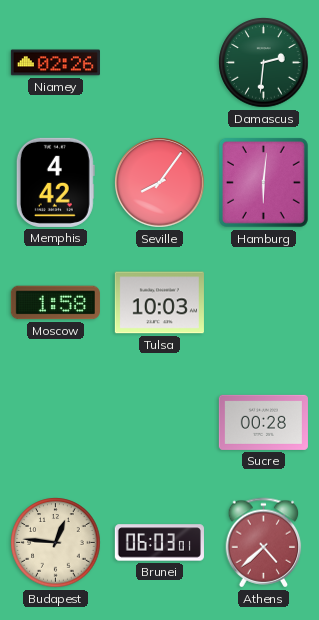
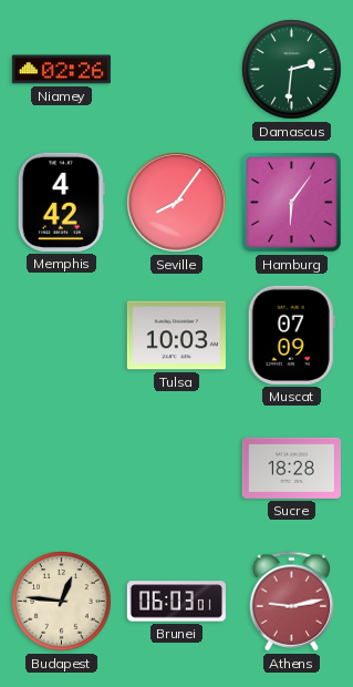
Hamburg: 6:01 -> 6:06 (291, 202)
Moscow: 1:58 -> none (55, 303)
Muscat: none -> 07:09 (291, 335)
Sucre: 00:28 -> 18:28 (291, 468)
Athens: 4:38 -> 9:13 (292, 602)
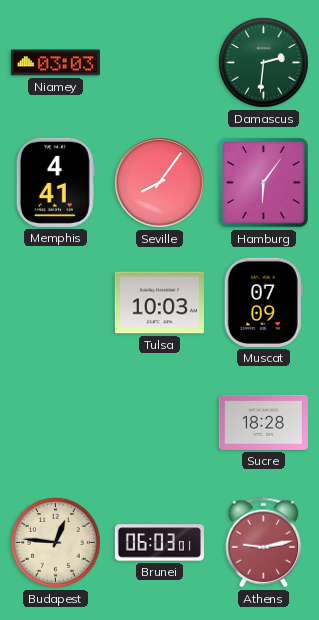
Niamey: 02:26 -> 03:03 (55, 63)
Memphis: 4:42 -> 4:41 (55, 182)
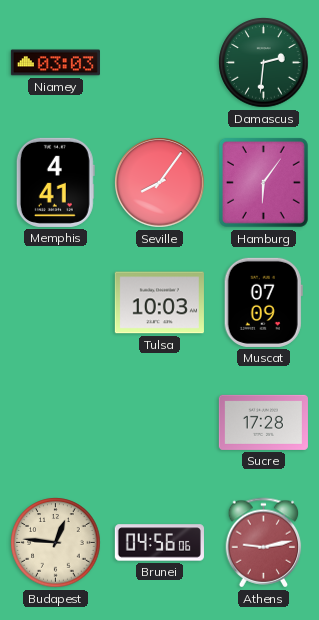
Sucre: 18:28 -> 17:28 (263, 422)
Brunei: 06:03 -> 04:56 (159, 543)
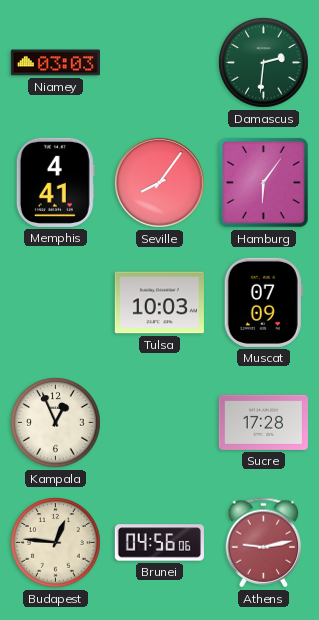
Kampala: none -> 12:56 (56, 423)
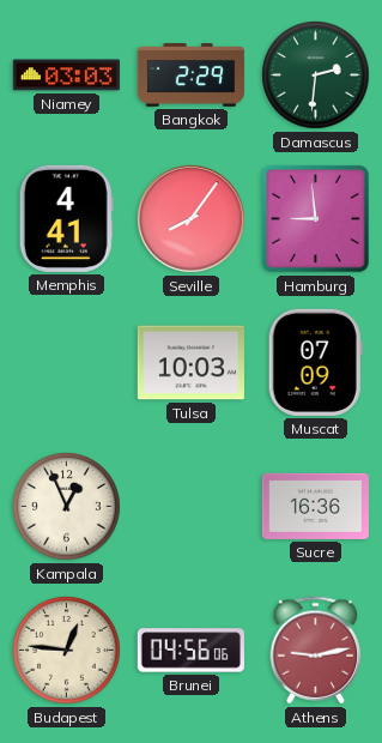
Bangkok: none -> 2:29 (190, 75)
Hamburg: 6:06 -> 8:59 (315, 218)
Sucre: 17:28 -> 16:36 (315, 506)
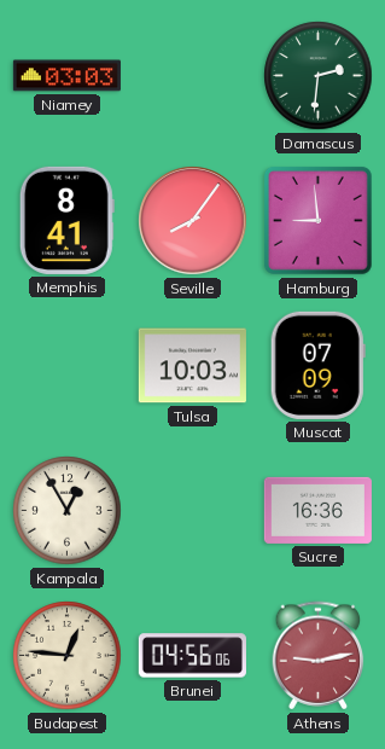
Bangkok: 2:29 -> none (190, 75)
Memphis: 4:41 -> 8:41 (66, 220)
Kampala: 12:56 -> 12:55 (68, 511)
